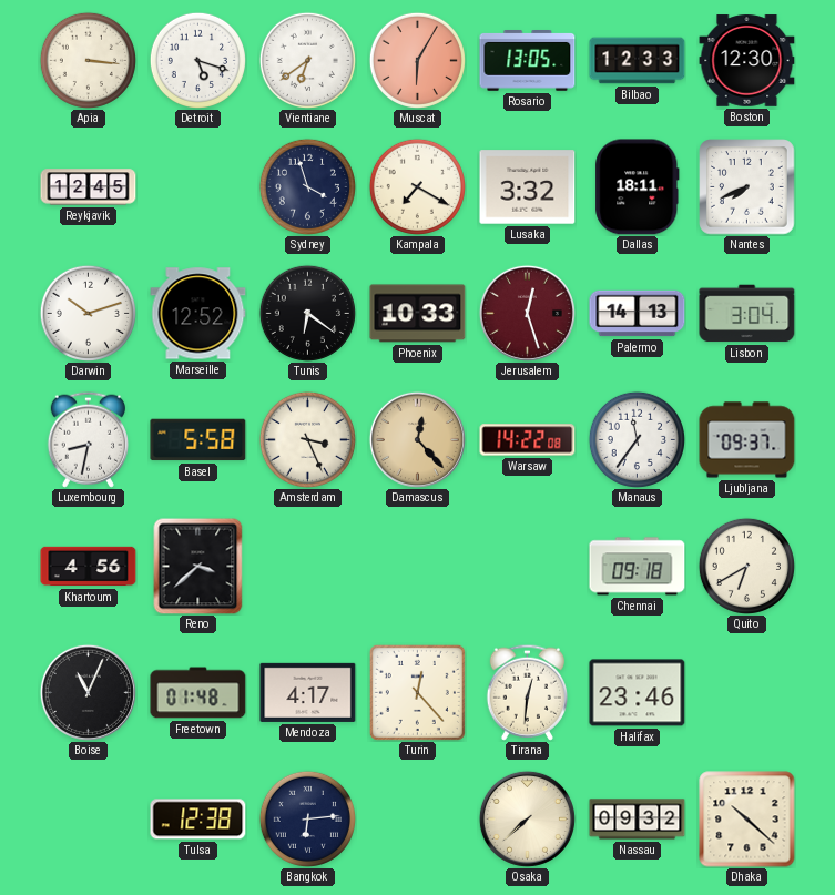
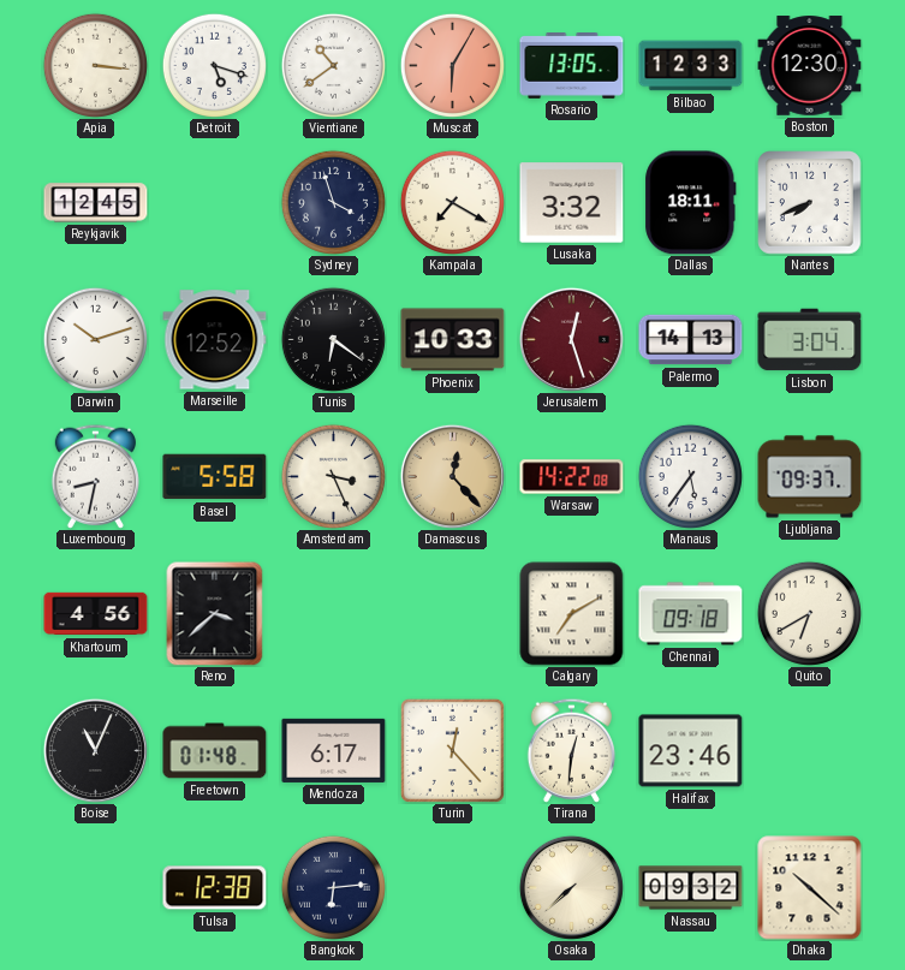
Vientiane: 6:39 -> 10:39 (333, 65)
Manaus: 11:36 -> 5:36 (690, 476)
Calgary: none -> 7:10 (572, 614)
Mendoza: 4:17 -> 6:17 (334, 750)
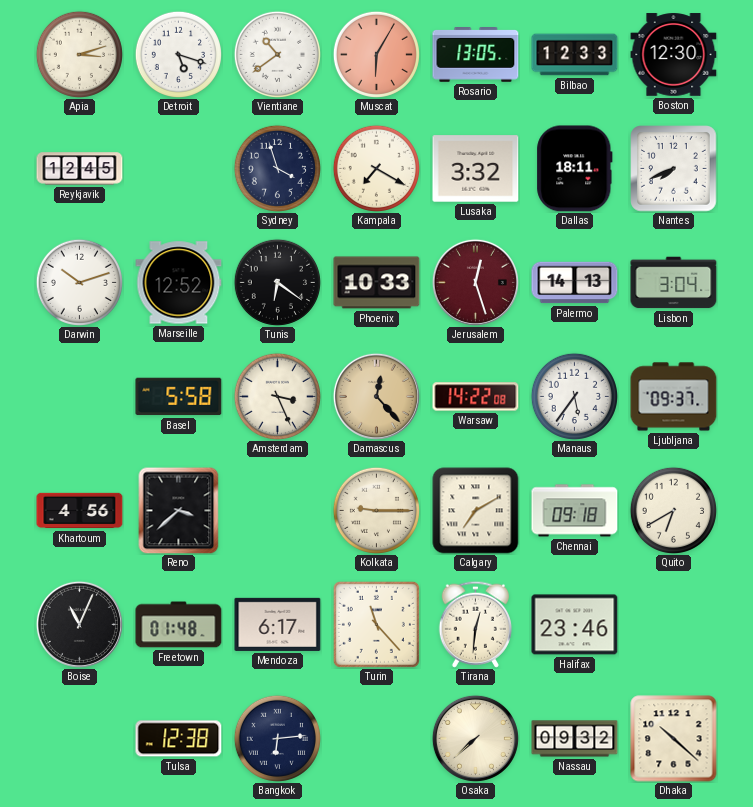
Apia: 3:16 -> 3:12 (79, 54)
Luxembourg: 8:32 -> none (95, 476)
Kolkata: none -> 9:15 (376, 510)
Turin: 12:23 -> 11:23 (376, 624)
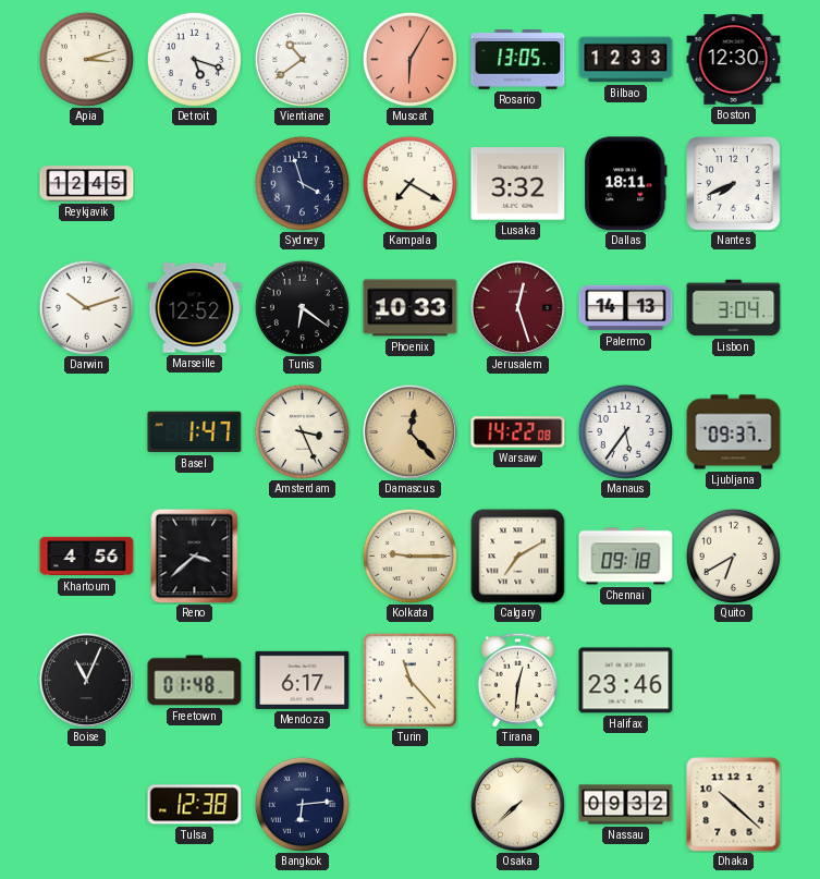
Basel: 5:58 -> 1:47 (195, 432)
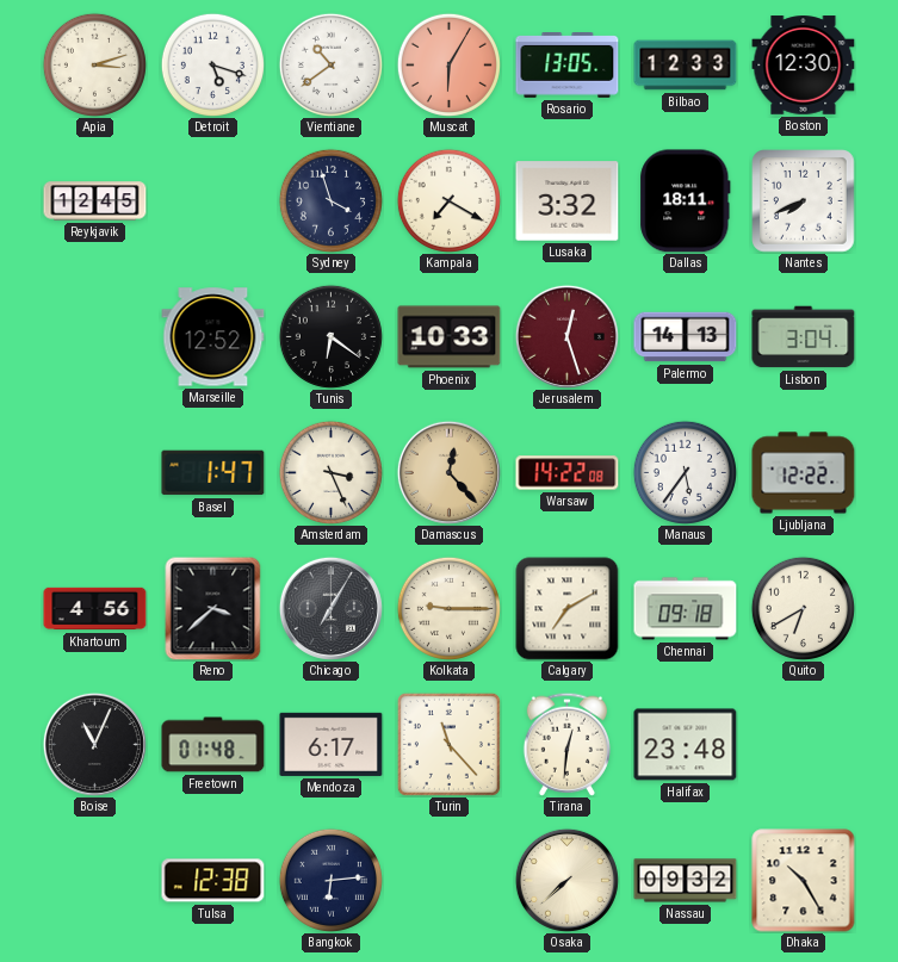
Darwin: 10:12 -> none (86, 307)
Ljubljana: 09:37 -> 12:22 (804, 473)
Chicago: none -> 7:05 (330, 608)
Halifax: 23:46 -> 23:48 (686, 745)
Dhaka: 10:22 -> 10:25 (804, 881)
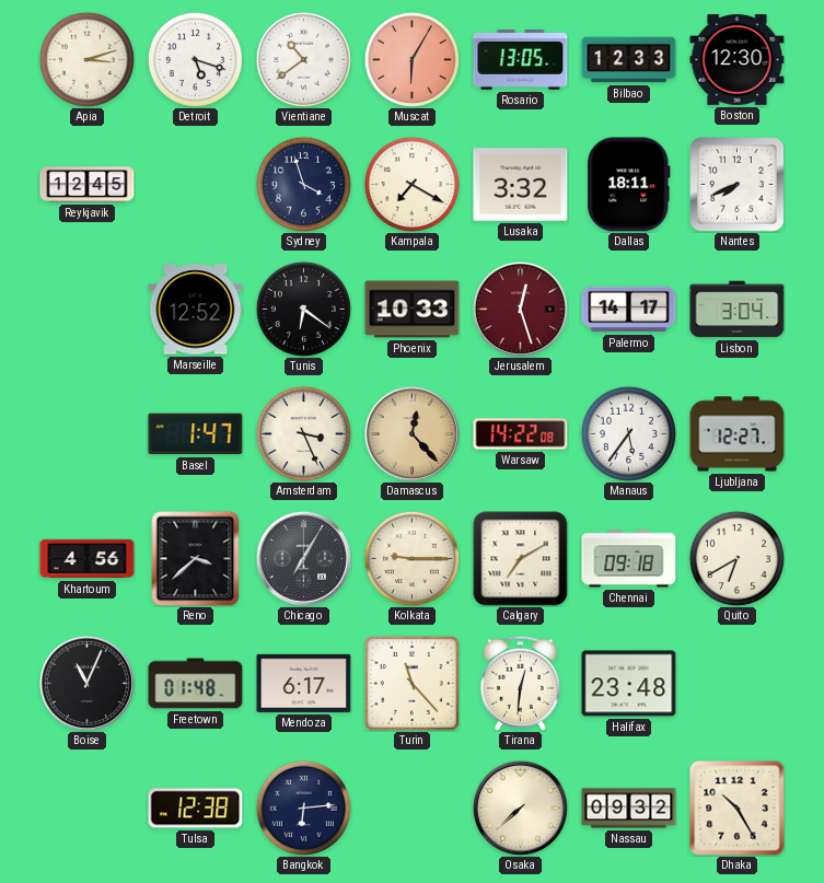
Palermo: 14:13 -> 14:17 (629, 310)
Ljubljana: 12:22 -> 12:27 (738, 434)
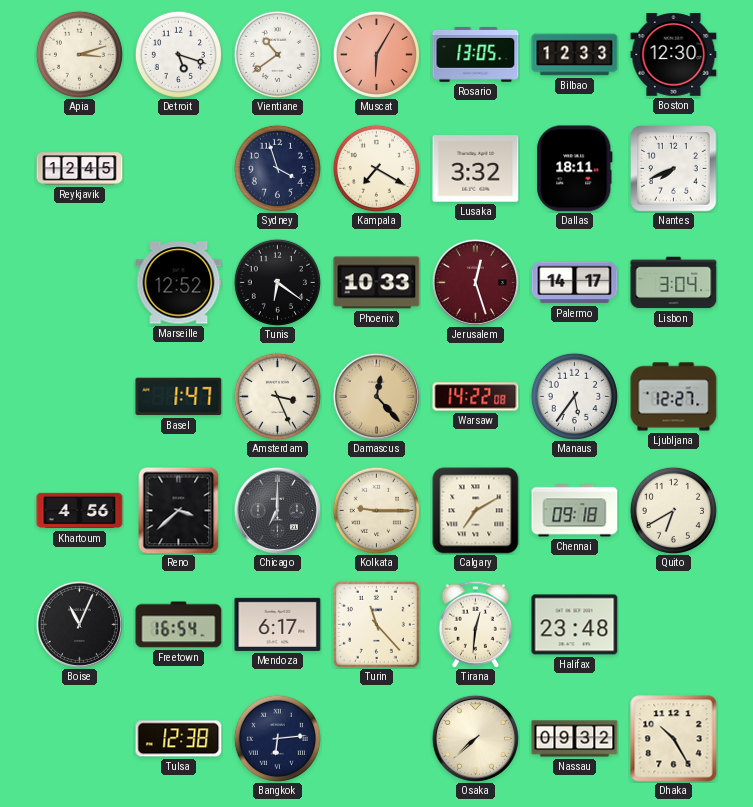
Chicago: 7:05 -> 7:00 (277, 510)
Freetown: 01:48 -> 16:54 (179, 625)
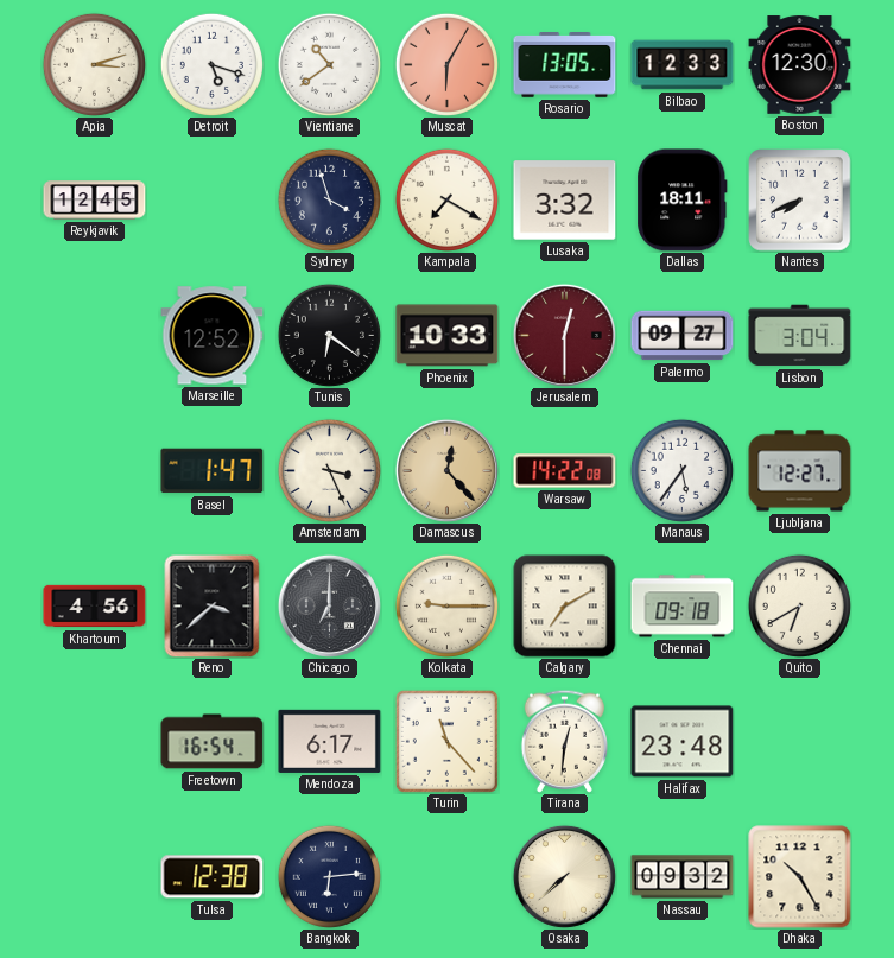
Jerusalem: 12:27 -> 12:30 (564, 335)
Palermo: 14:17 -> 09:27 (683, 336)
Boise: 11:04 -> none (79, 624)
